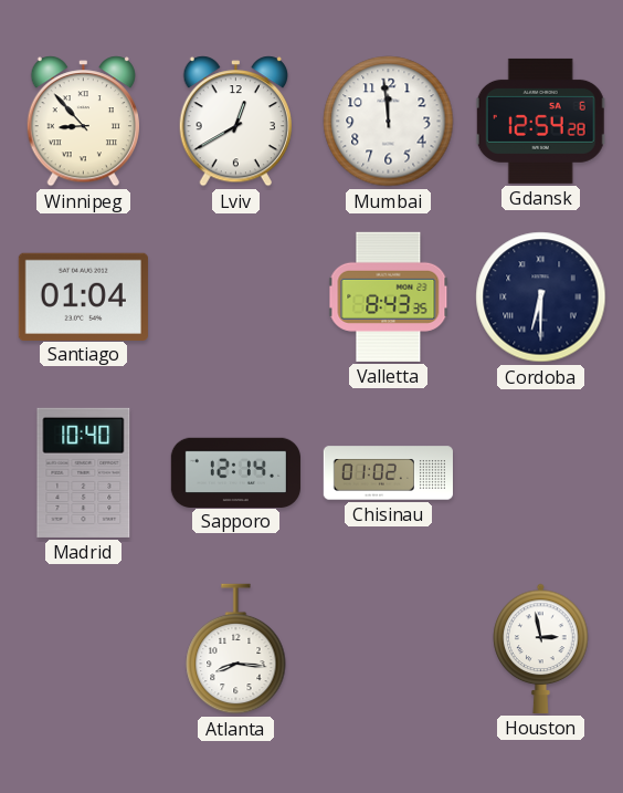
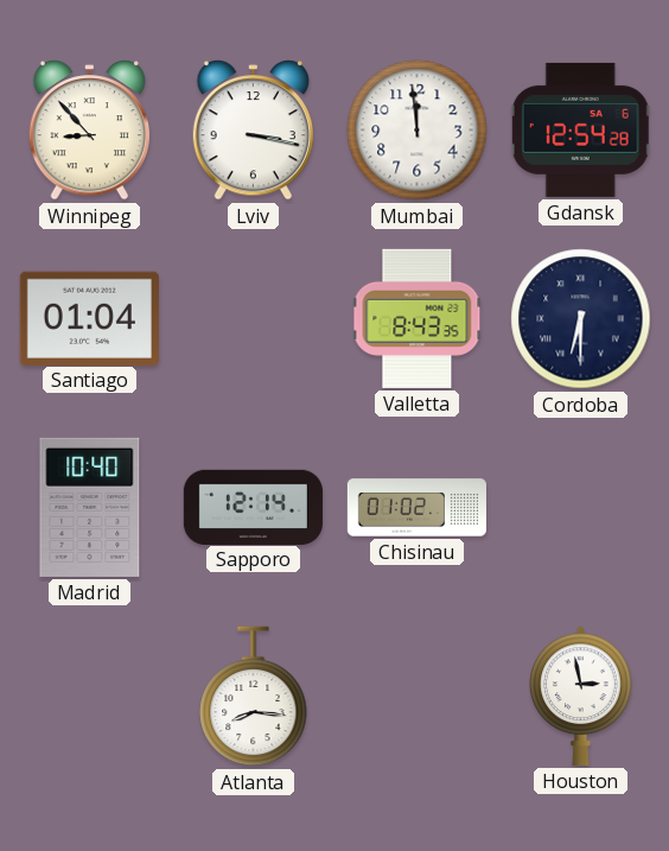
Lviv: 12:40 -> 3:17 (253, 131)
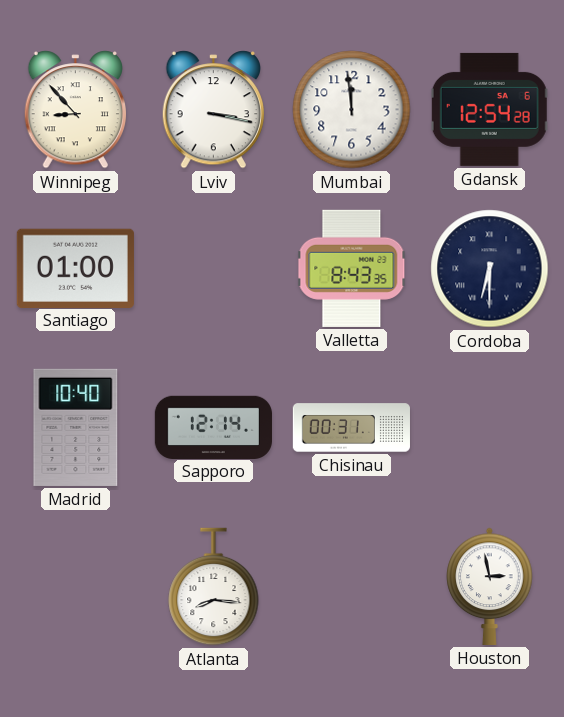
Santiago: 01:04 -> 01:00 (75, 268)
Chisinau: 01:02 -> 00:31 (351, 428)
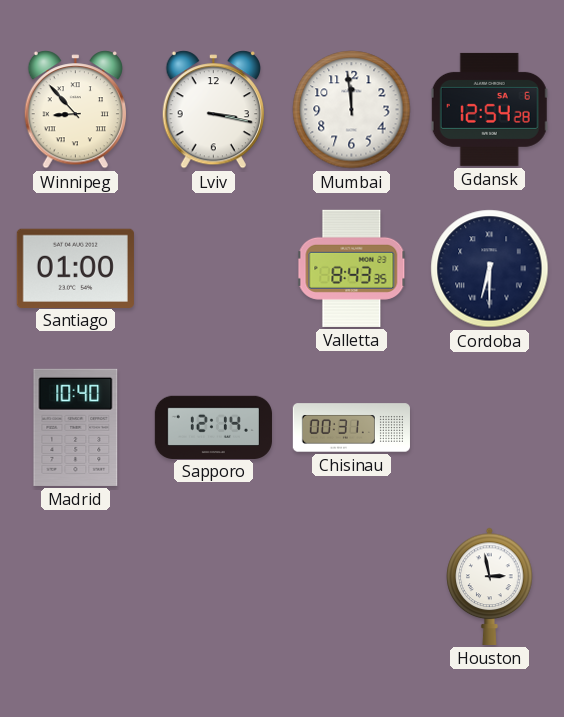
Atlanta: 8:16 -> none (214, 587)
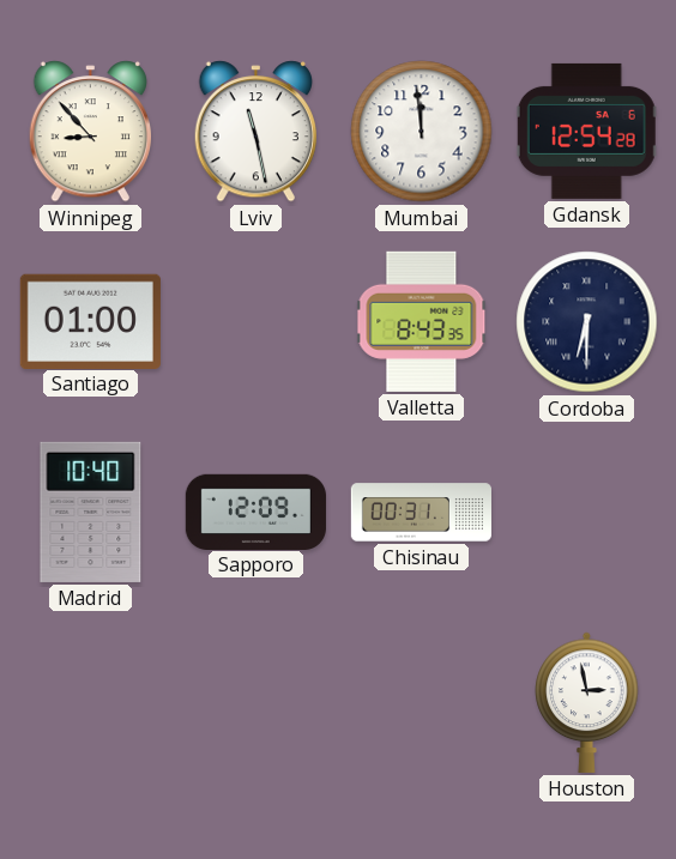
Lviv: 3:17 -> 11:28 (255, 132)
Sapporo: 12:14 -> 12:09 (255, 512)
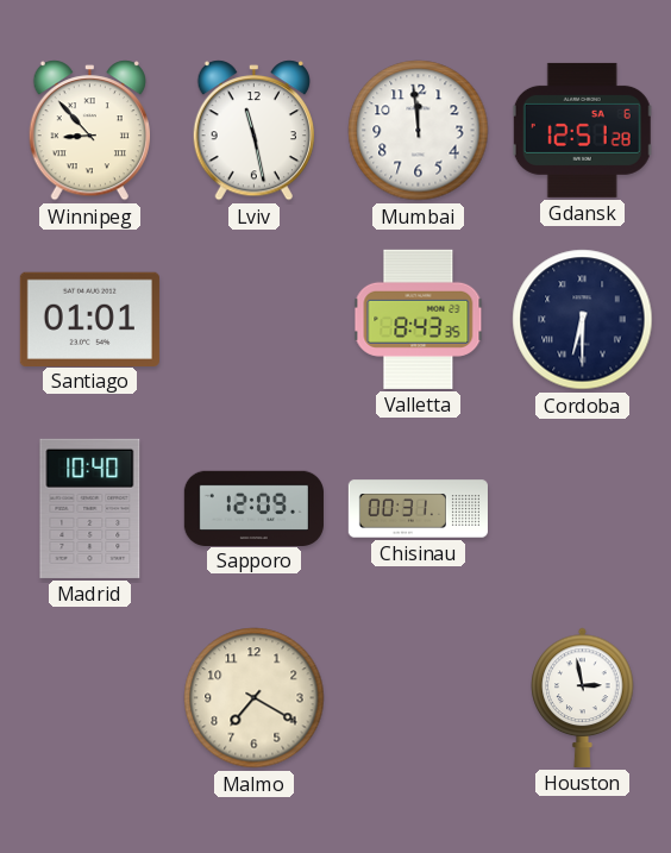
Gdansk: 12:54 -> 12:51 (582, 130)
Santiago: 01:00 -> 01:01 (89, 319)
Malmo: none -> 7:20 (255, 698)
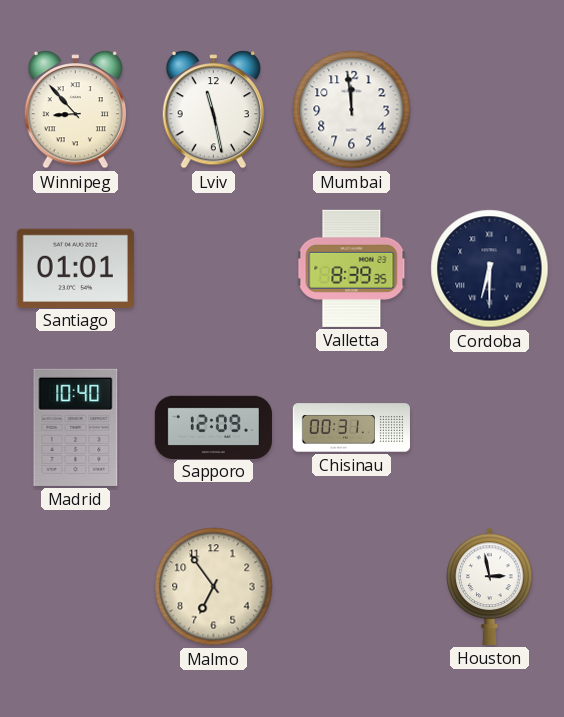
Gdansk: 12:51 -> none (582, 130)
Valletta: 8:43 -> 8:39 (352, 268)
Malmo: 7:20 -> 6:54 (214, 587)
